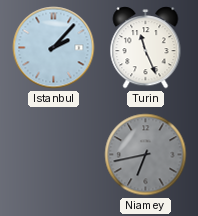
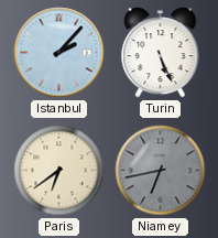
Turin: 11:26 -> 5:26 (161, 53)
Paris: none -> 6:39 (59, 171)
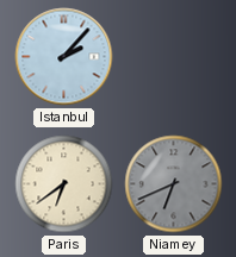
Turin: 5:26 -> none (161, 53)
Niamey: 6:43 -> 6:41 (174, 184)
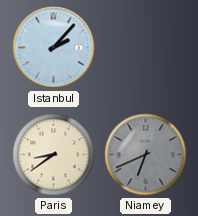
Paris: 6:39 -> 8:39 (54, 155)
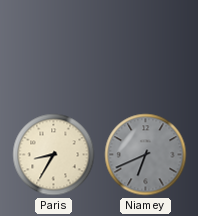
Istanbul: 2:07 -> none (54, 48)
Paris: 8:39 -> 8:35 (54, 155)
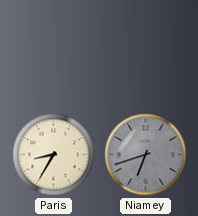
Niamey: 6:41 -> 6:42 (146, 155)
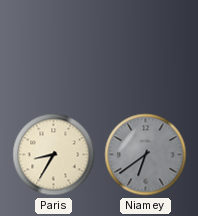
Niamey: 6:42 -> 6:39 (146, 155)
